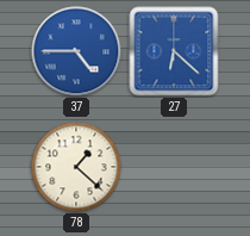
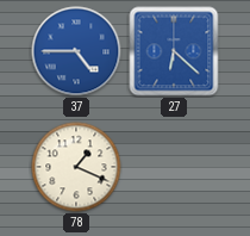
78: 1:22 -> 1:19 (76, 167)
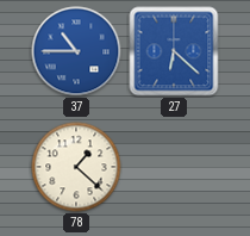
37: 4:45 -> 10:45 (76, 51)
78: 1:19 -> 1:22 (76, 167)
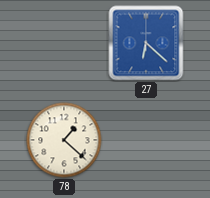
37: 10:45 -> none (76, 51)
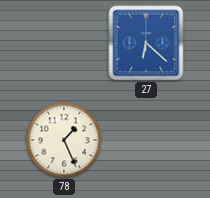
78: 1:22 -> 1:26 (64, 140)
